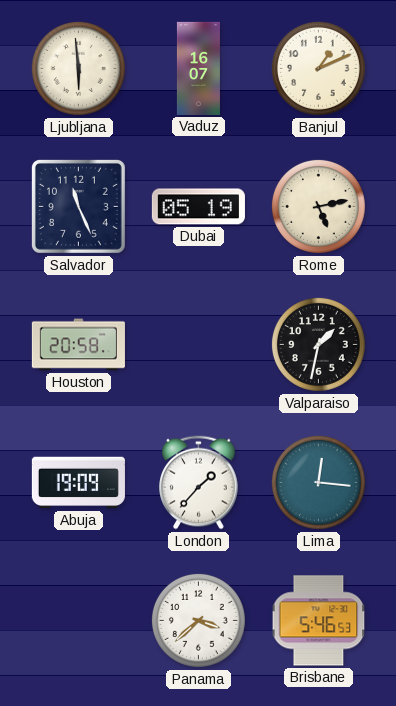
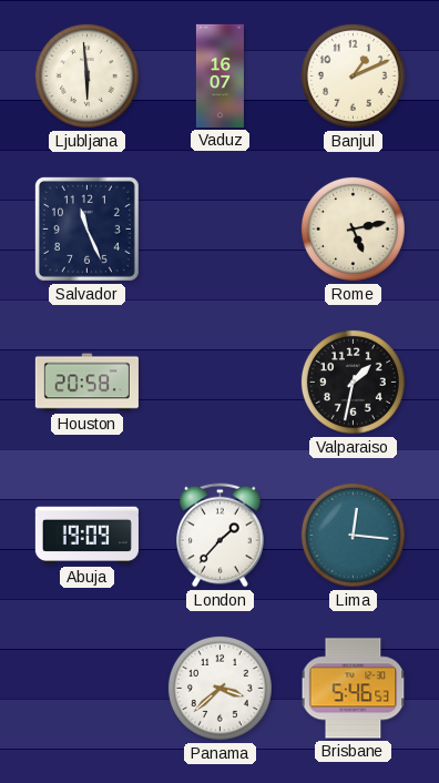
Dubai: 05:19 -> none (198, 207)
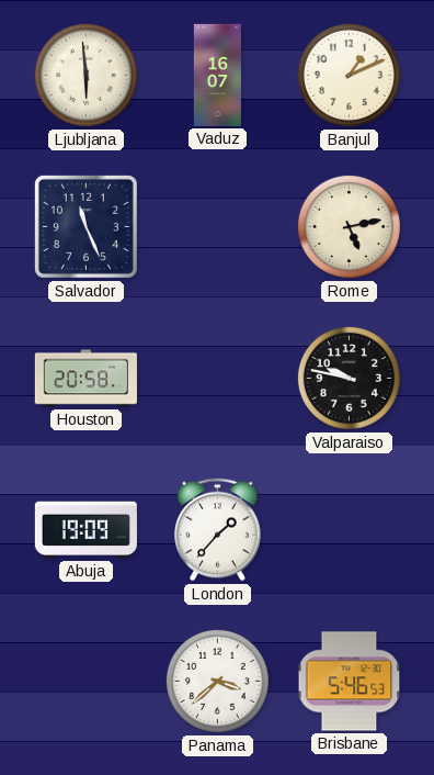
Valparaiso: 1:32 -> 9:47 (349, 378)
Lima: 12:16 -> none (353, 535)
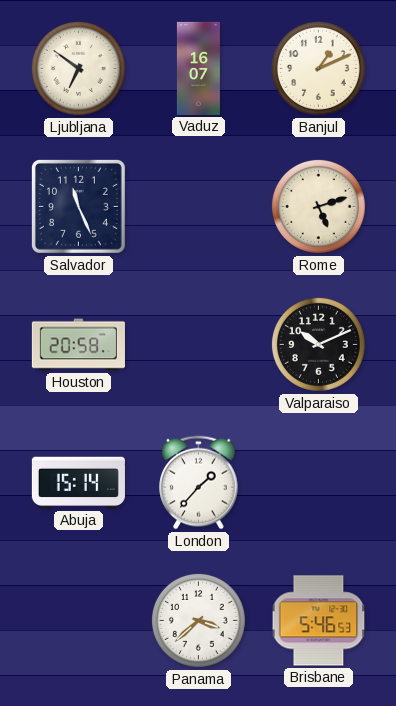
Ljubljana: 5:59 -> 6:51 (78, 68)
Rome: 5:13 -> 5:12 (318, 206)
Valparaiso: 9:47 -> 10:11 (318, 344)
Abuja: 19:09 -> 15:14 (78, 483)
